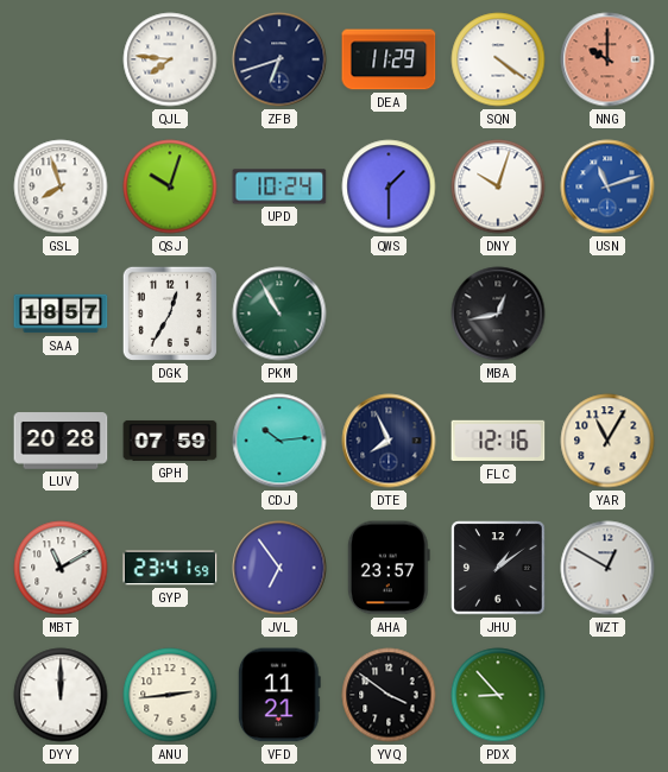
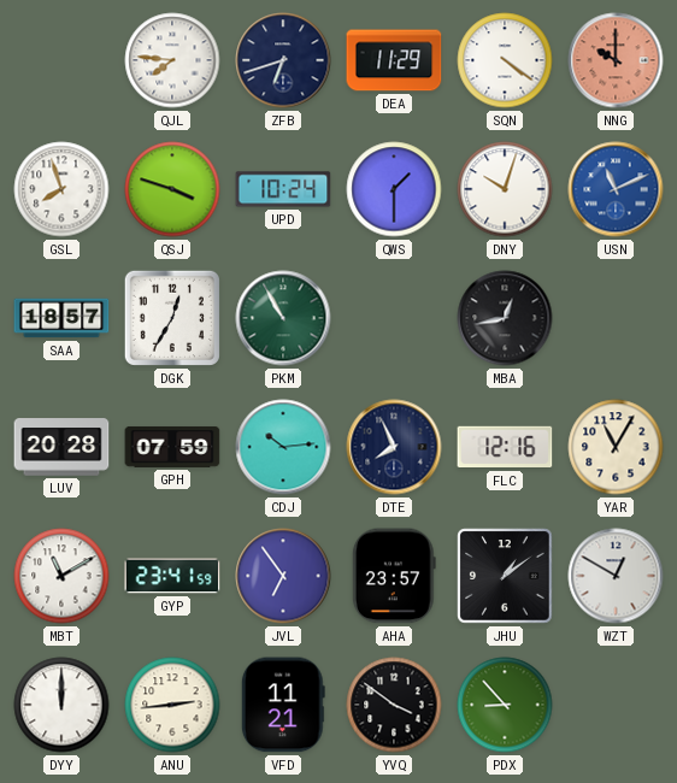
QSJ: 10:03 -> 3:48 (172, 189)
USN: 11:12 -> 11:11 (616, 189)
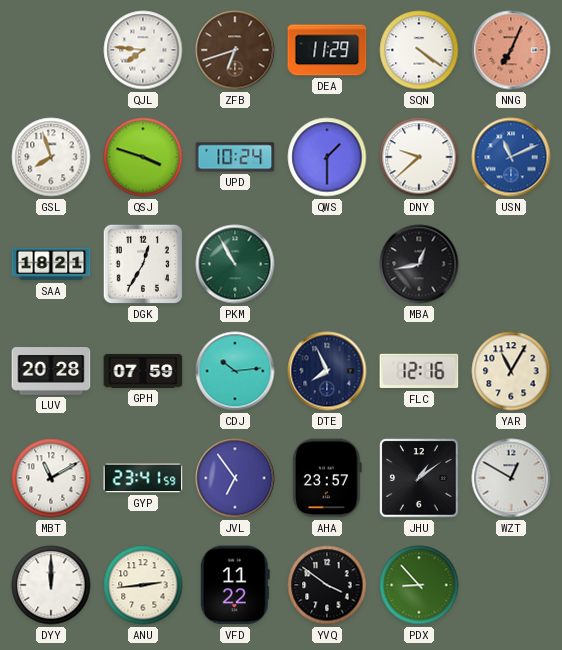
ZFB dial: navy -> brown (235, 50)
NNG: 10:00 -> 7:04 (511, 50)
DNY: 10:03 -> 9:38 (419, 157)
SAA: 18:57 -> 18:21 (51, 264)
VFD: 11:21 -> 11:22 (235, 585)
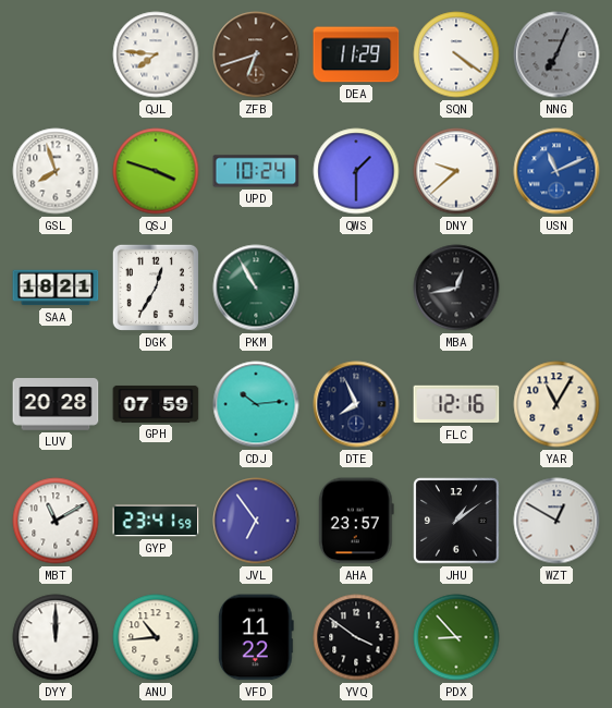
NNG dial: salmon -> grey (556, 54)
ANU: 2:44 -> 10:44 (156, 637)
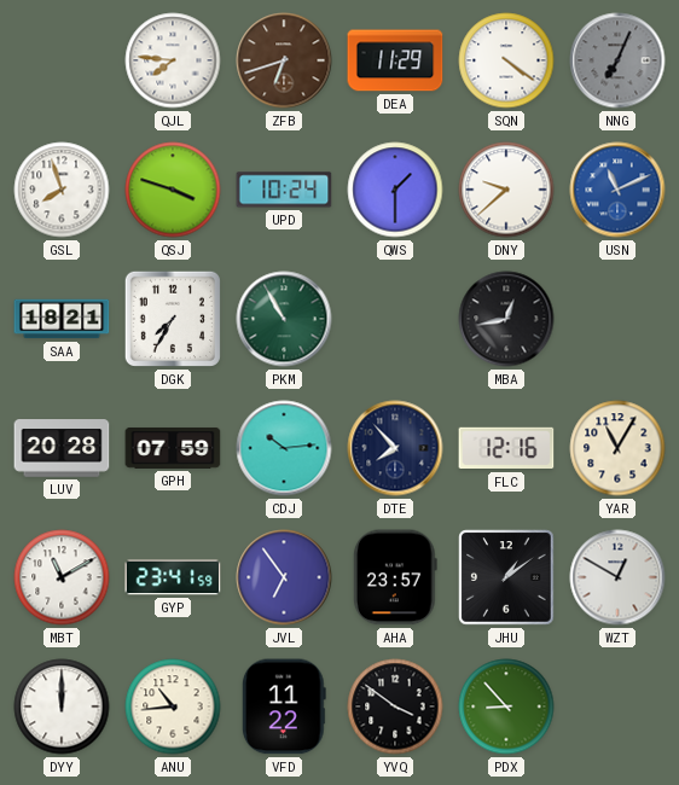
DGK: 12:35 -> 7:35 (173, 319)
DTE: 7:56 -> 7:53 (395, 448)
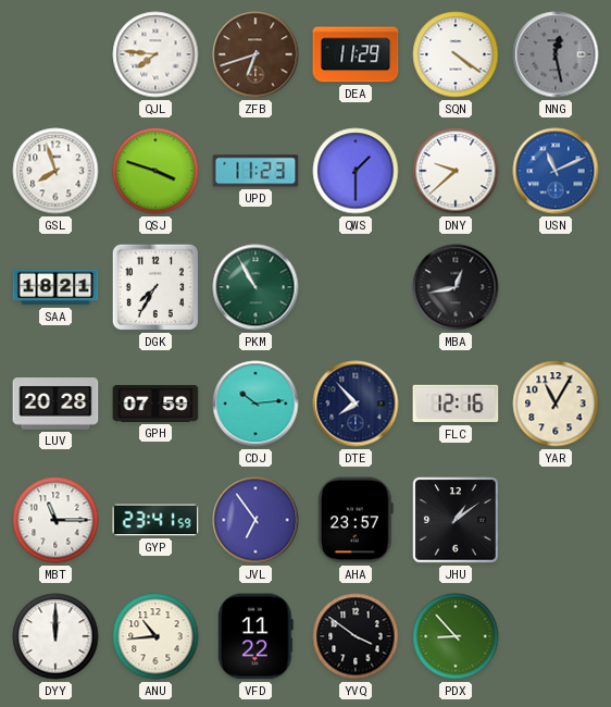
NNG: 7:04 -> 12:28 (556, 54)
UPD: 10:24 -> 11:23 (255, 171)
MBT: 11:10 -> 11:15 (55, 520)
WZT: 12:50 -> none (617, 577)
